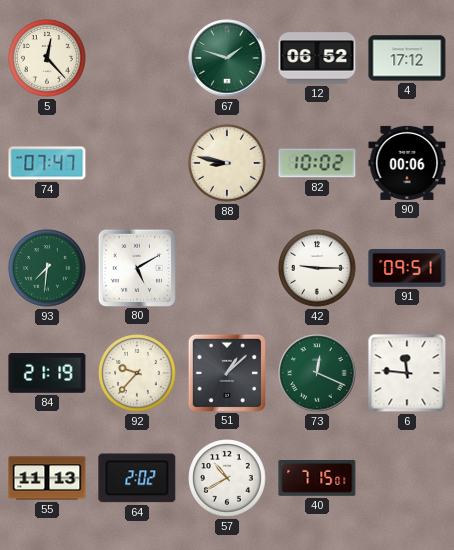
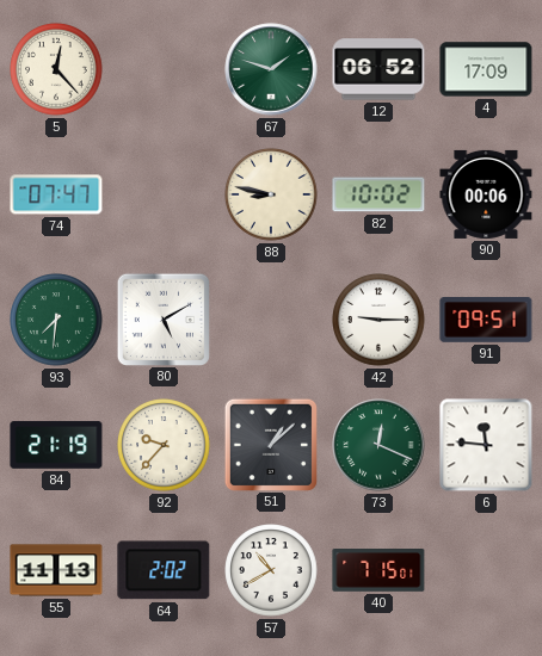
4: 17:12 -> 17:09 (486, 69)
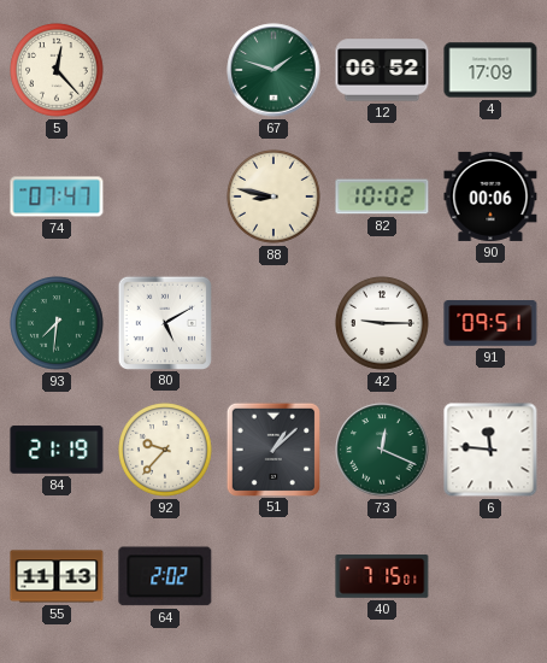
57: 10:40 -> none (271, 570)
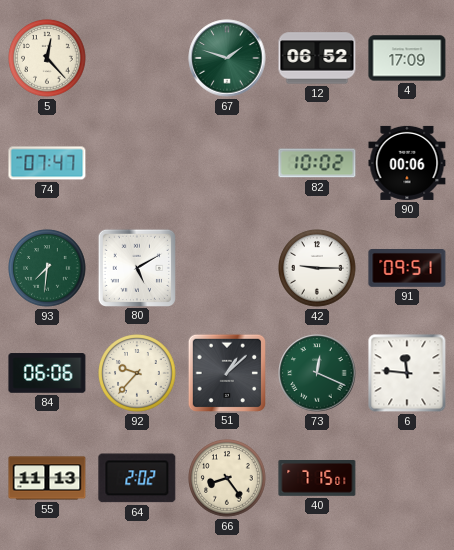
88: 8:47 -> none (273, 196)
84: 21:19 -> 06:06 (47, 373)
66: none -> 8:24 (227, 478)
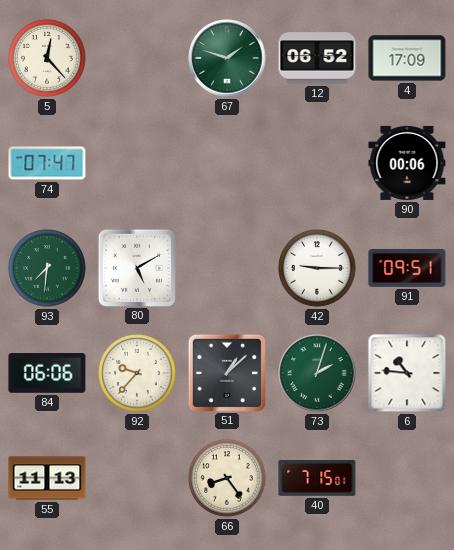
82: 10:02 -> none (317, 163)
73: 12:19 -> 2:03 (317, 373)
6: 11:46 -> 10:46 (407, 373)
64: 2:02 -> none (137, 478)
